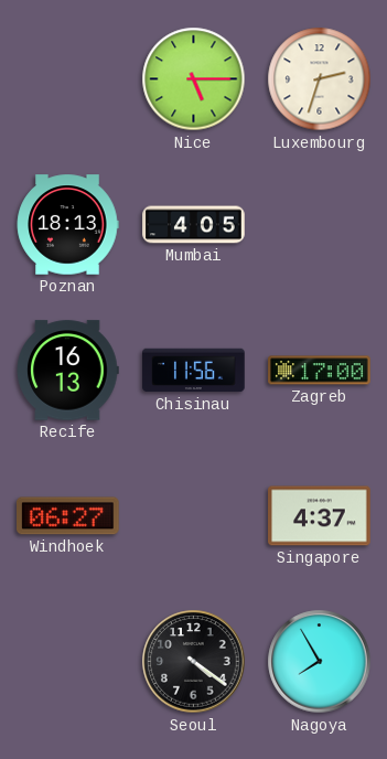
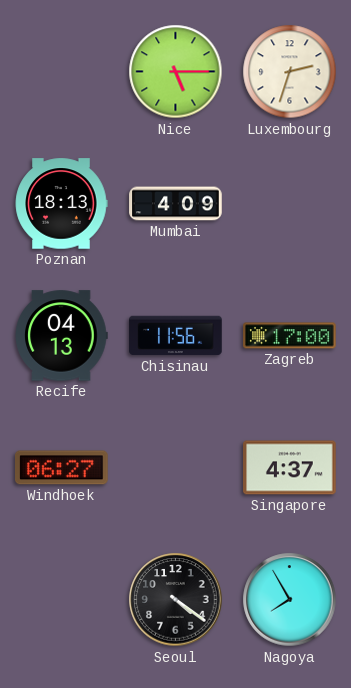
Mumbai: 4:05 -> 4:09 (176, 204)
Recife: 16:13 -> 04:13 (61, 336)
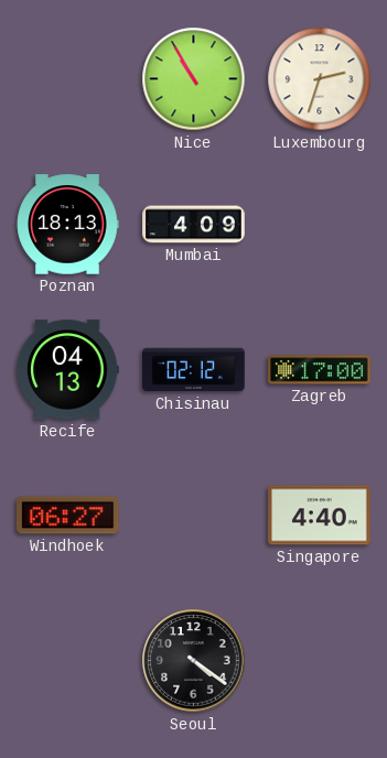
Nice: 5:15 -> 10:55 (194, 79)
Chisinau: 11:56 -> 02:12 (194, 370)
Singapore: 4:37 -> 4:40 (320, 516)
Nagoya: 7:55 -> none (290, 600)
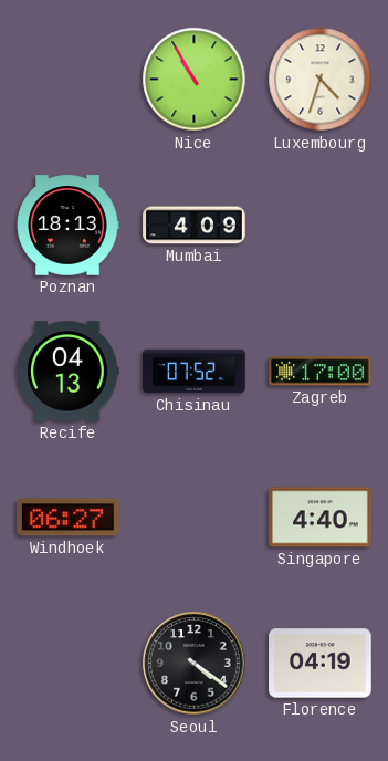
Luxembourg: 2:33 -> 4:33 (321, 80)
Chisinau: 02:12 -> 07:52 (195, 372)
Florence: none -> 04:19 (321, 664)
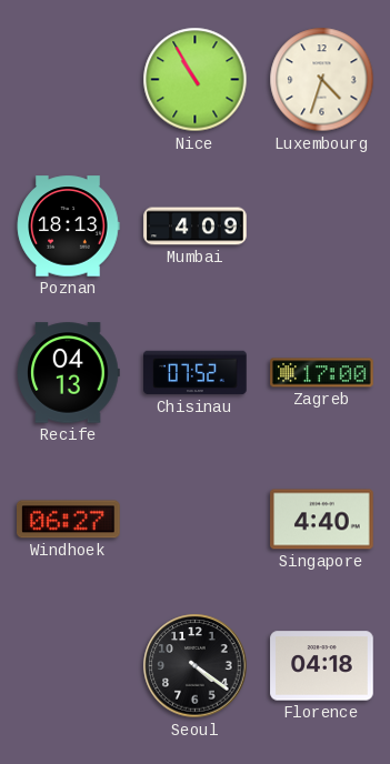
Florence: 04:19 -> 04:18 (322, 666)
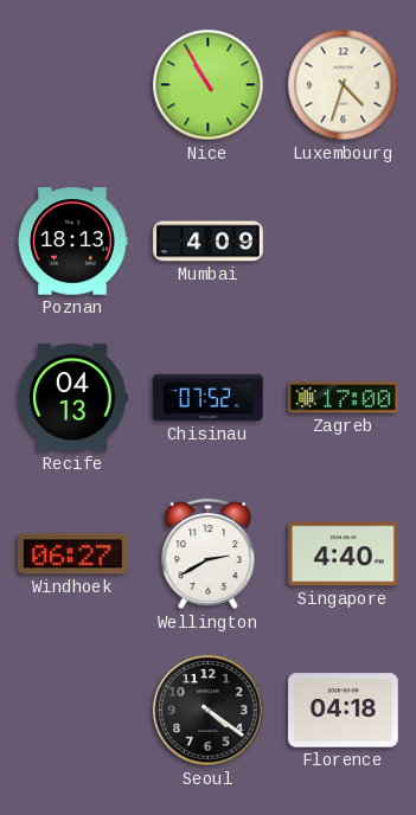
Wellington: none -> 2:40 (209, 554)
